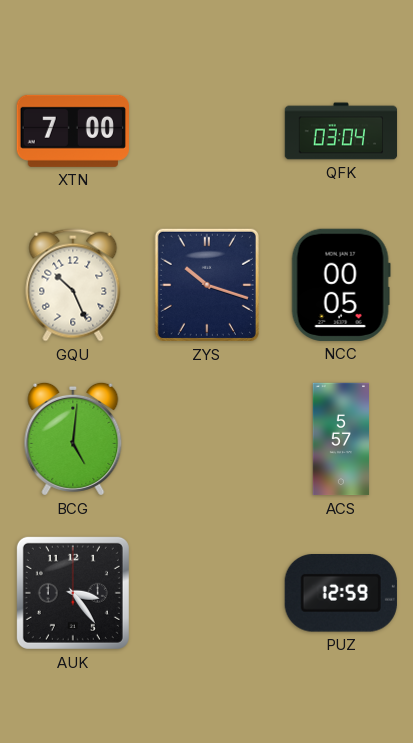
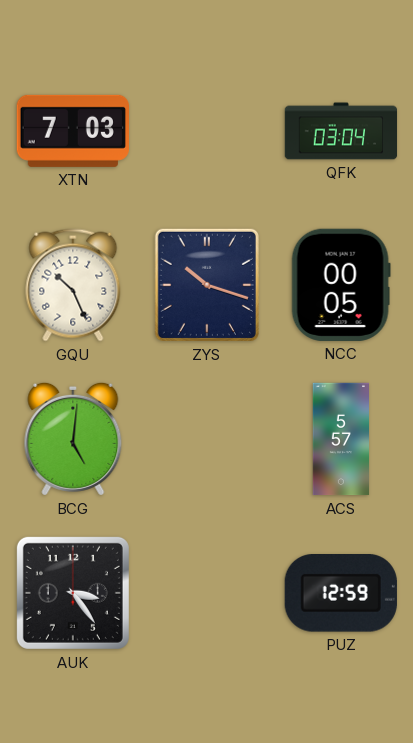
XTN: 7:00 -> 7:03 (73, 131)
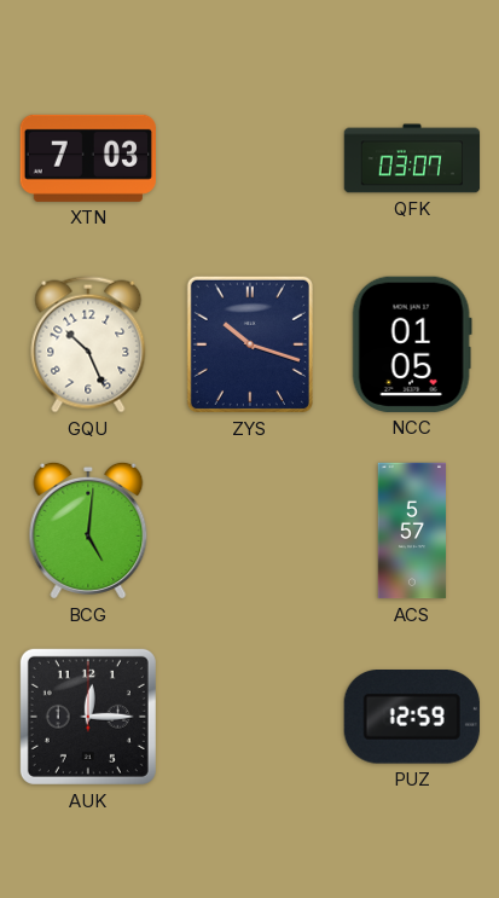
QFK: 03:04 -> 03:07 (412, 158)
NCC: 00:05 -> 01:05 (412, 344)
AUK: 3:24 -> 12:15 (88, 717)
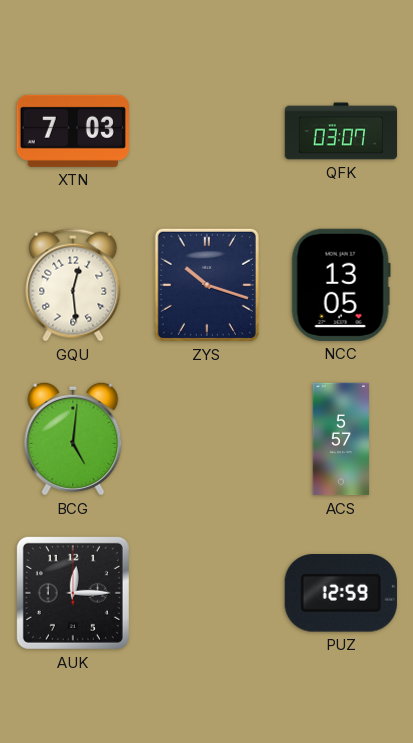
GQU: 10:26 -> 12:29 (73, 285)
NCC: 01:05 -> 13:05 (341, 285)
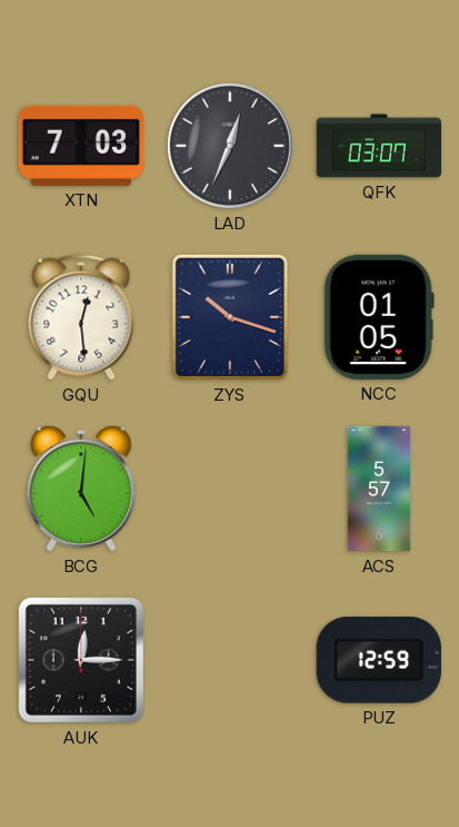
LAD: none -> 12:34 (231, 147)
NCC: 13:05 -> 01:05 (379, 317)
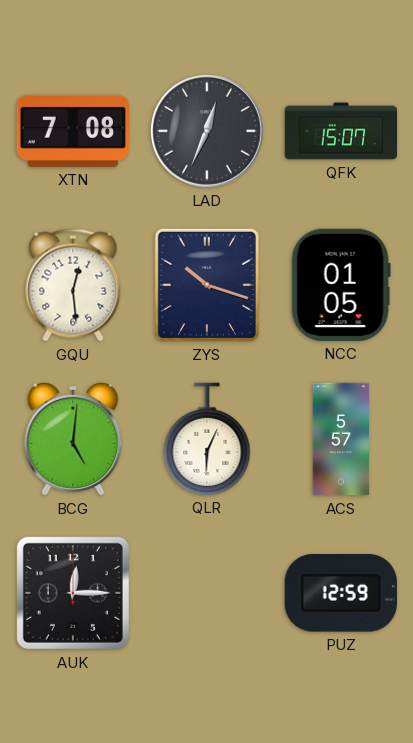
XTN: 7:03 -> 7:08 (73, 131)
QFK: 03:07 -> 15:07 (341, 131)
QLR: none -> 6:04 (207, 439)
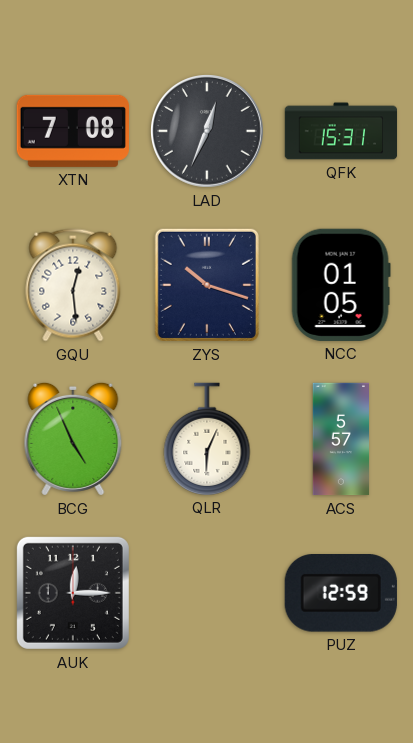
QFK: 15:07 -> 15:31 (341, 131)
BCG: 5:01 -> 4:56 (73, 439)
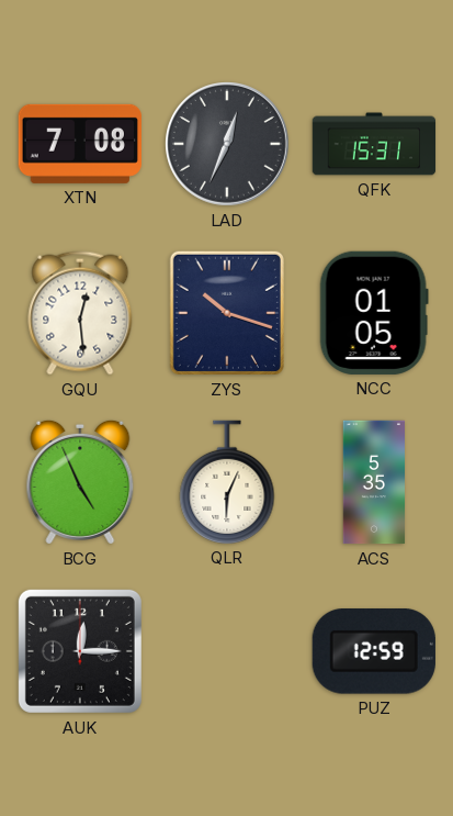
ACS: 5:57 -> 5:35 (374, 482)
